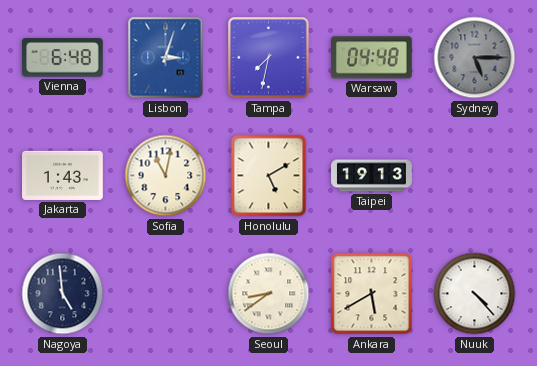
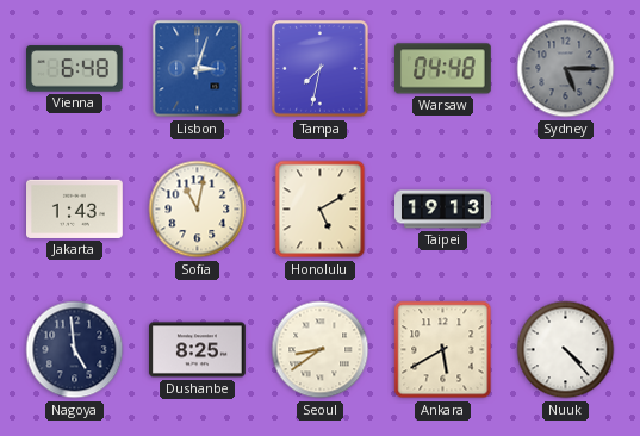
Dushanbe: none -> 8:25 (198, 350)
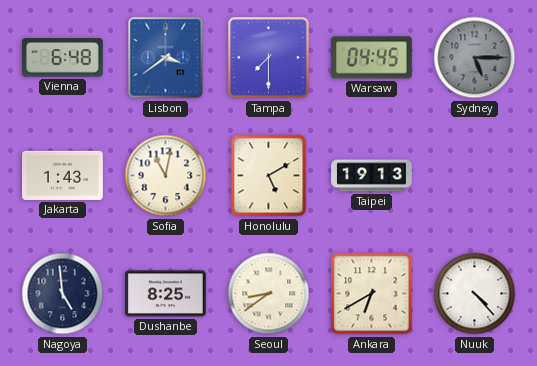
Lisbon: 3:03 -> 3:39 (166, 58)
Tampa: 7:32 -> 7:30 (269, 58)
Warsaw: 04:48 -> 04:45 (372, 58)
Ankara: 5:40 -> 6:40 (372, 294)
